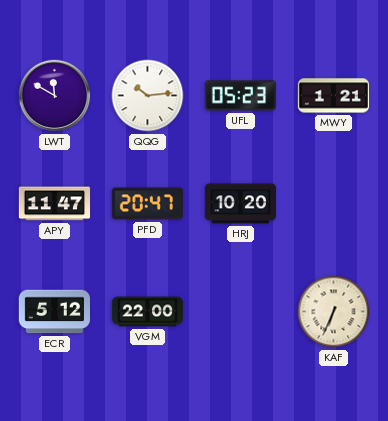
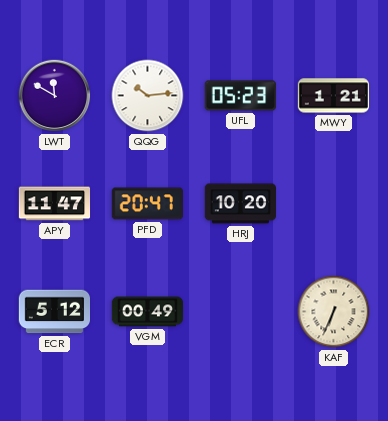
VGM: 22:00 -> 00:49 (148, 312)
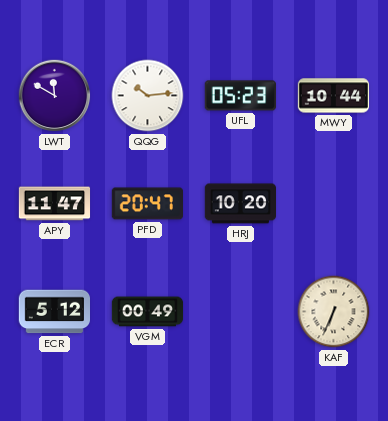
MWY: 1:21 -> 10:44 (334, 96)
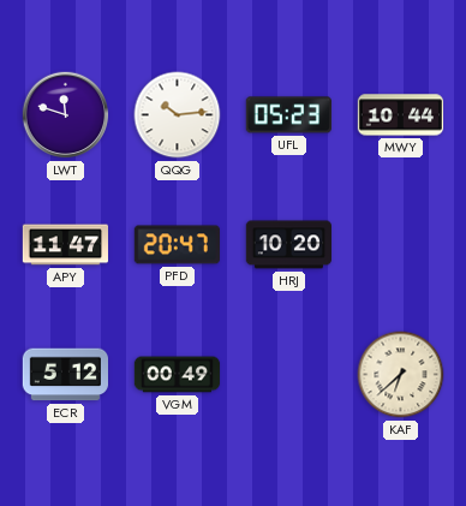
LWT: 11:50 -> 11:48 (66, 115)
KAF: 6:34 -> 6:38 (401, 375)
